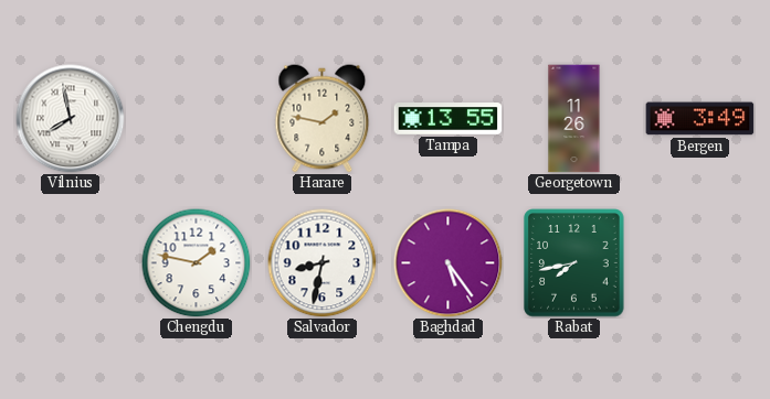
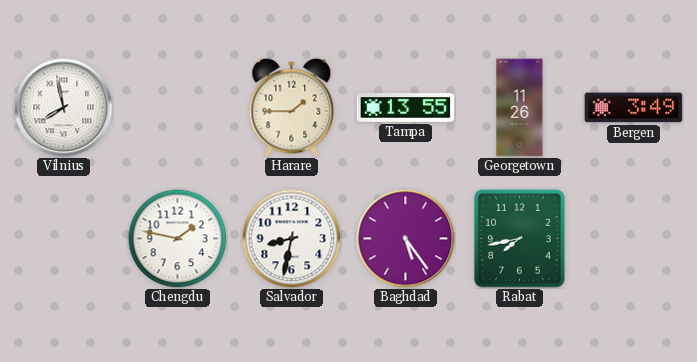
Harare: 1:47 -> 1:45 (292, 108)
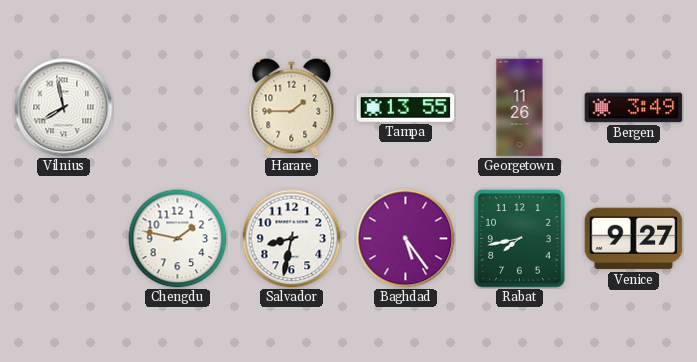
Venice: none -> 9:27 (634, 239)
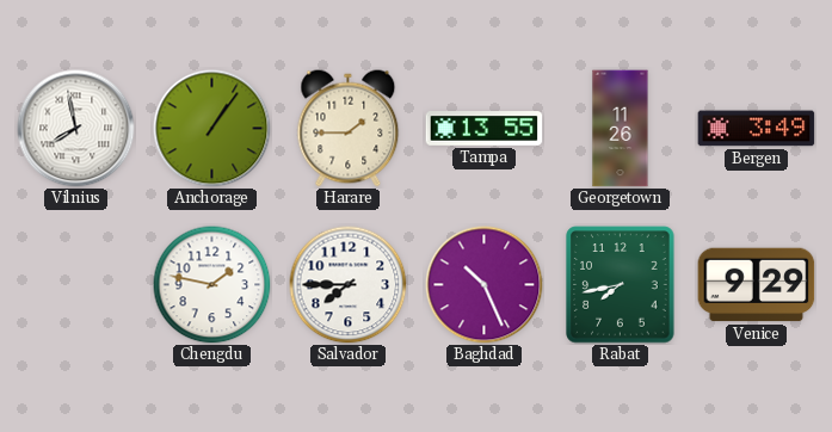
Anchorage: none -> 1:06 (212, 129)
Salvador: 8:32 -> 7:45 (349, 285)
Baghdad: 5:24 -> 10:26 (485, 285)
Venice: 9:27 -> 9:29 (757, 285)
